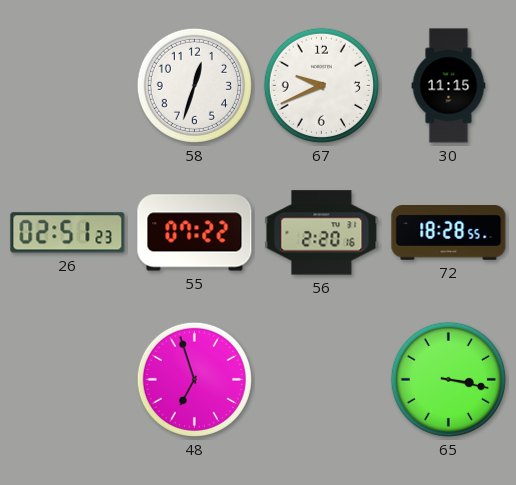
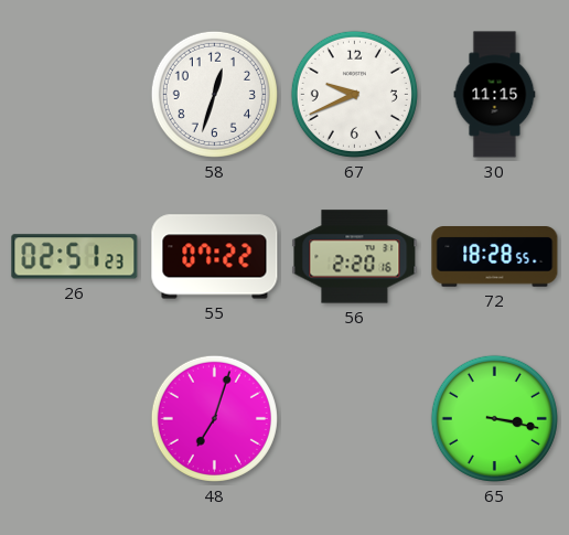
48: 6:57 -> 7:03 (214, 418)
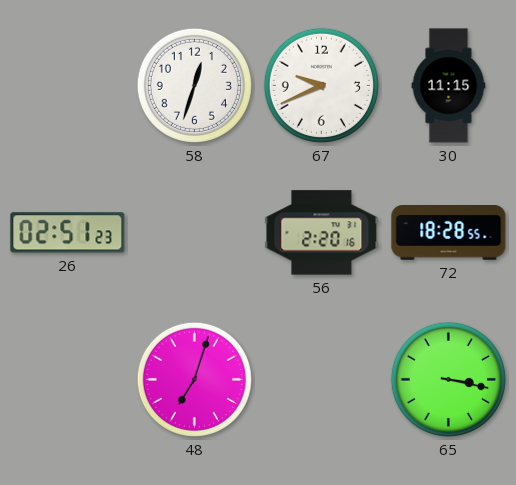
55: 07:22 -> none (215, 257)
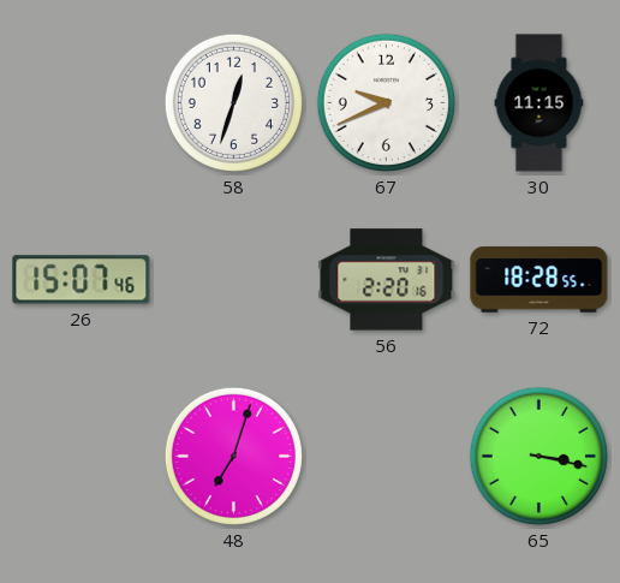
26: 02:51 -> 15:07 (82, 280)
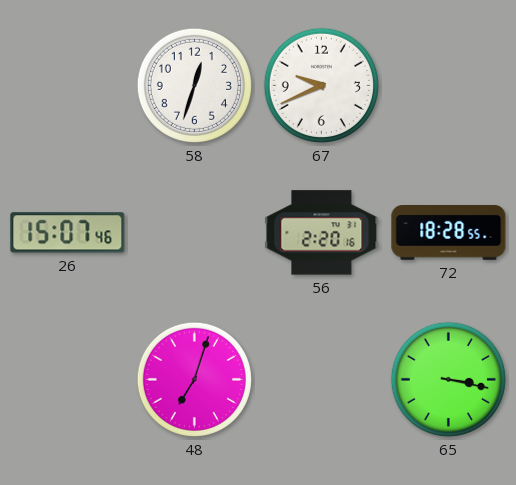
30: 11:15 -> none (539, 103)
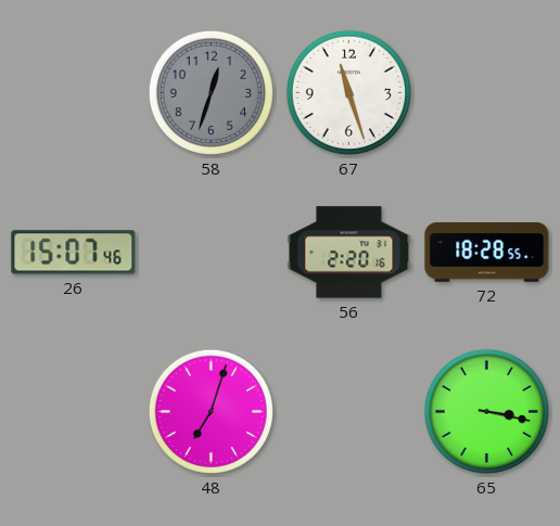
58 dial: white -> grey (211, 92)
67: 9:41 -> 11:27 (348, 92)
